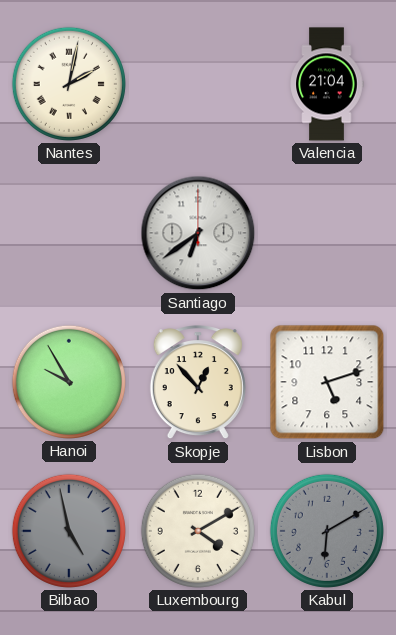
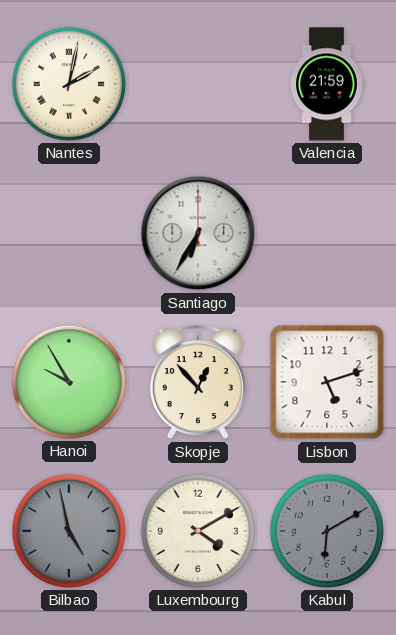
Valencia: 21:04 -> 21:59 (327, 84)
Santiago: 6:39 -> 6:35 (198, 233)
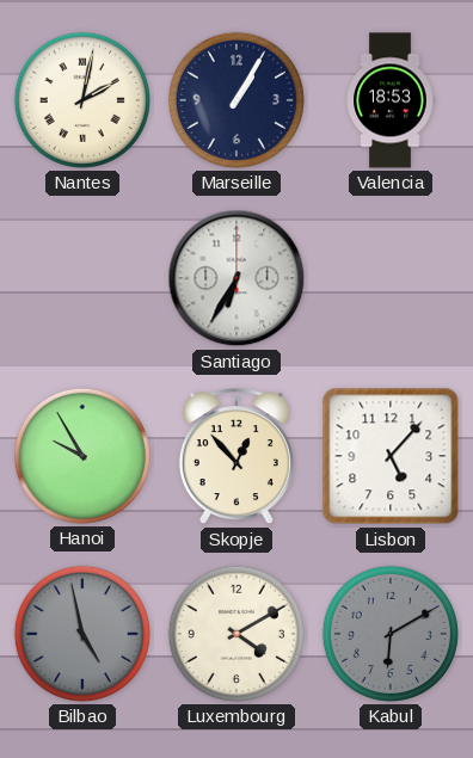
Marseille: none -> 1:05 (236, 100)
Valencia: 21:59 -> 18:53 (391, 100)
Lisbon: 5:12 -> 5:07 (391, 456)
